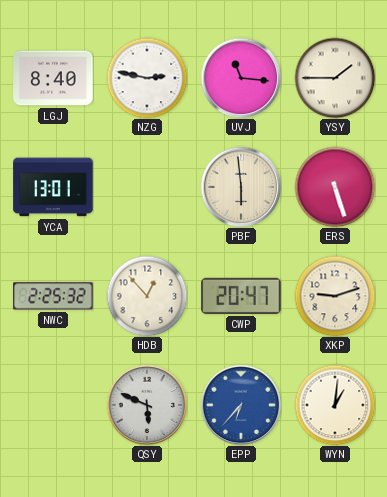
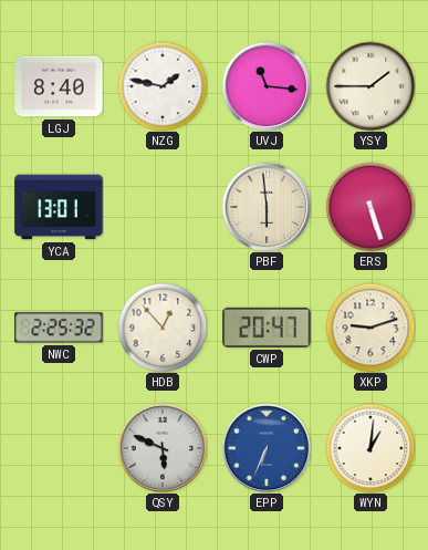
NZG: 2:47 -> 1:47 (163, 86)
EPP: 6:37 -> 6:34 (267, 448)
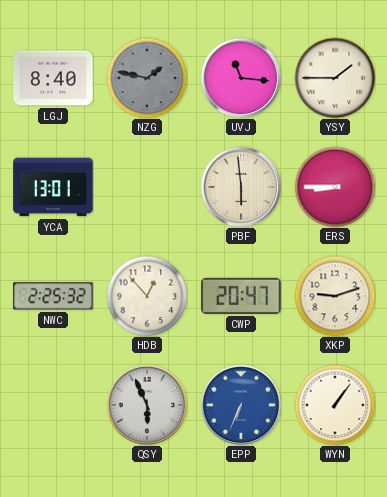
NZG dial: white -> grey (147, 78)
ERS: 5:27 -> 8:45 (335, 187)
QSY: 5:49 -> 5:56 (147, 405)
WYN: 1:01 -> 1:06 (335, 405)
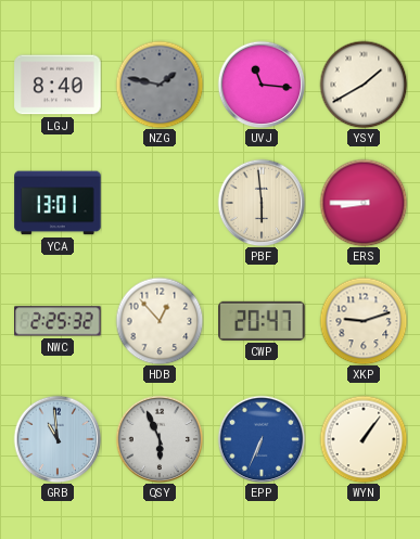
YSY: 1:45 -> 1:40 (364, 85)
GRB: none -> 10:59 (58, 439)
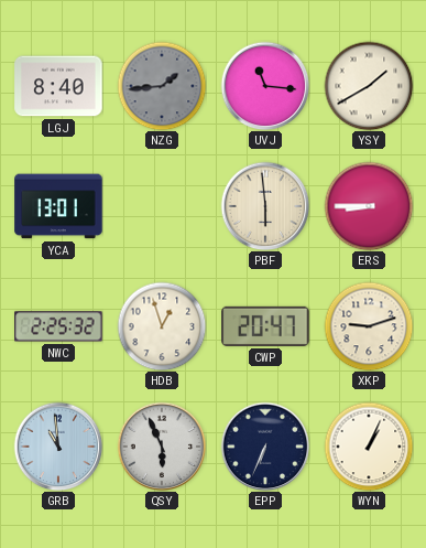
NZG: 1:47 -> 1:44 (162, 86)
HDB: 12:53 -> 12:57 (162, 326)
EPP dial: blue -> navy (265, 447)
WYN: 1:06 -> 1:04 (369, 447)
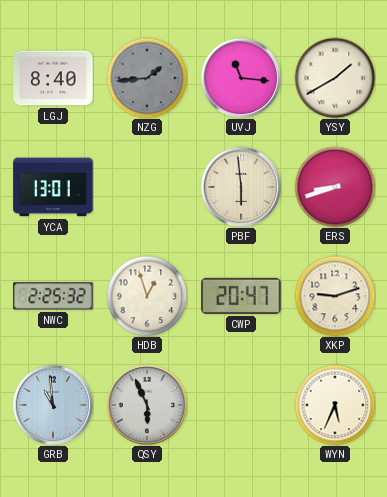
ERS: 8:45 -> 8:42 (335, 187)
EPP: 6:34 -> none (265, 447)
WYN: 1:04 -> 5:34 (335, 405)
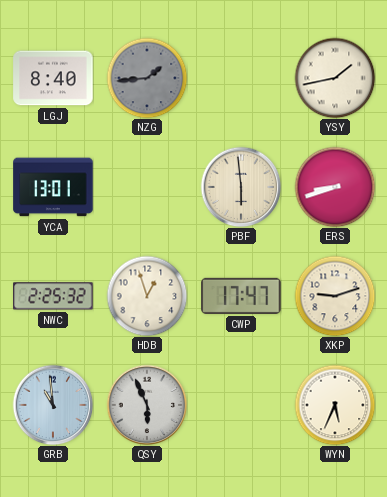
UVJ: 11:16 -> none (241, 78)
YSY: 1:40 -> 1:43 (335, 78)
CWP: 20:47 -> 17:47 (241, 296)
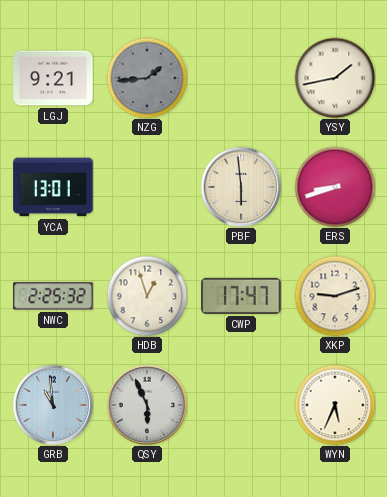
LGJ: 8:40 -> 9:21 (53, 78)
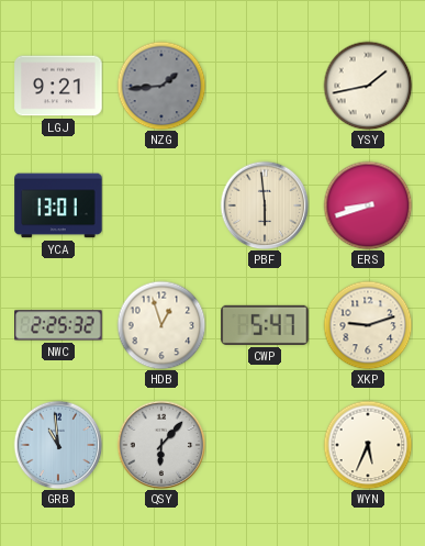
CWP: 17:47 -> 5:47 (265, 325)
QSY: 5:56 -> 6:07 (161, 445)
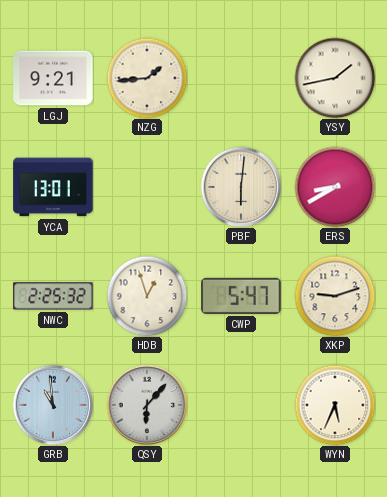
NZG dial: grey -> cream (147, 78)
PBF: 5:59 -> 6:01 (241, 187)
ERS: 8:42 -> 8:40 (335, 187)
